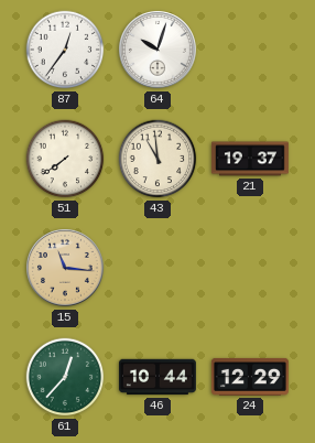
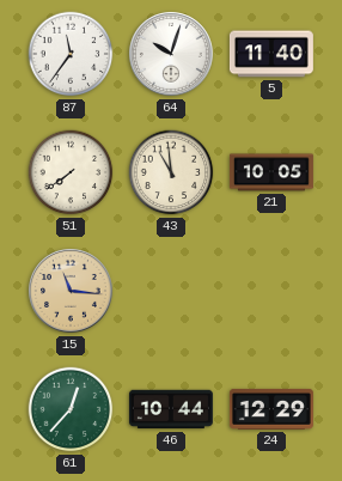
87: 12:36 -> 11:36 (71, 54)
5: none -> 11:40 (271, 54)
21: 19:37 -> 10:05 (271, 172)
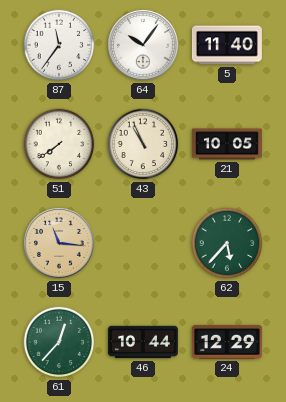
64: 10:03 -> 10:06 (144, 46)
43: 10:59 -> 10:56 (143, 144)
62: none -> 5:37 (227, 243)
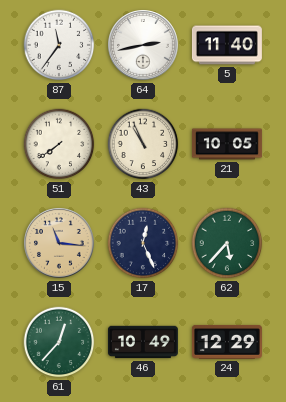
64: 10:06 -> 2:43 (144, 46)
17: none -> 12:26 (143, 243)
46: 10:44 -> 10:49 (143, 342)
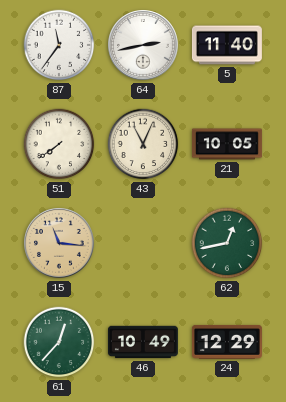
43: 10:56 -> 11:04 (143, 144)
17: 12:26 -> none (143, 243)
62: 5:37 -> 12:43 (227, 243)
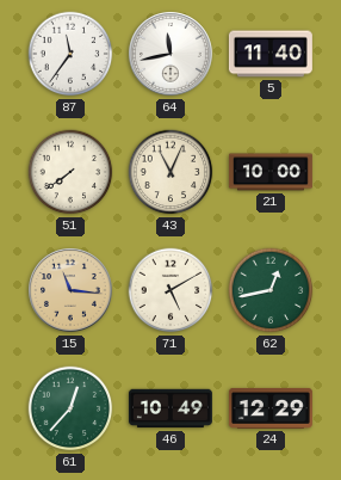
64: 2:43 -> 11:43 (172, 55)
21: 10:05 -> 10:00 (271, 172)
71: none -> 5:10 (170, 290)
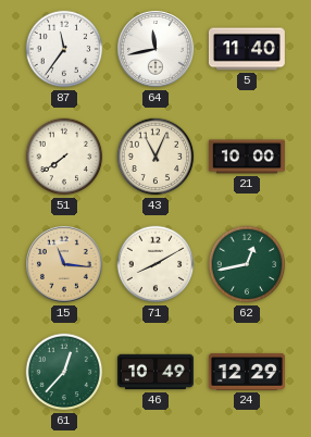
71: 5:10 -> 8:10 (155, 264)
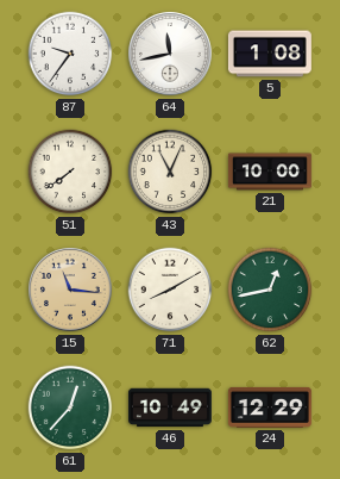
87: 11:36 -> 9:36 (70, 54)
5: 11:40 -> 1:08 (270, 54)
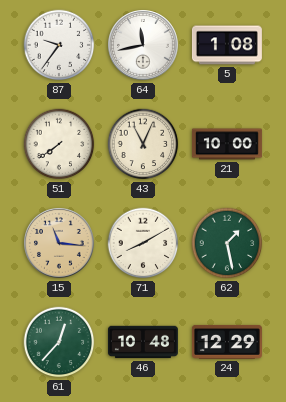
62: 12:43 -> 1:28 (227, 243)
46: 10:49 -> 10:48 (143, 342)
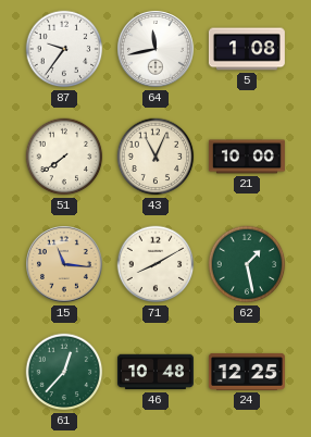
24: 12:29 -> 12:25 (247, 372)
